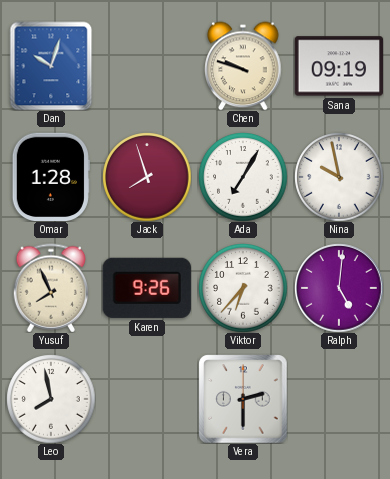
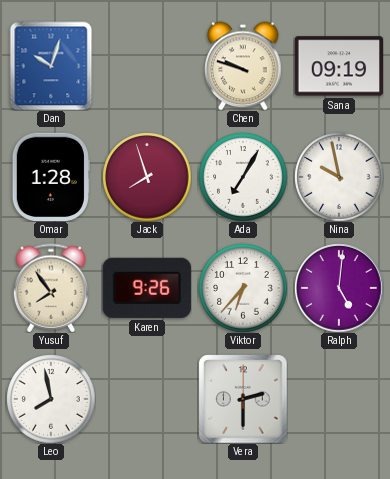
Yusuf: 7:56 -> 7:54 (51, 288)
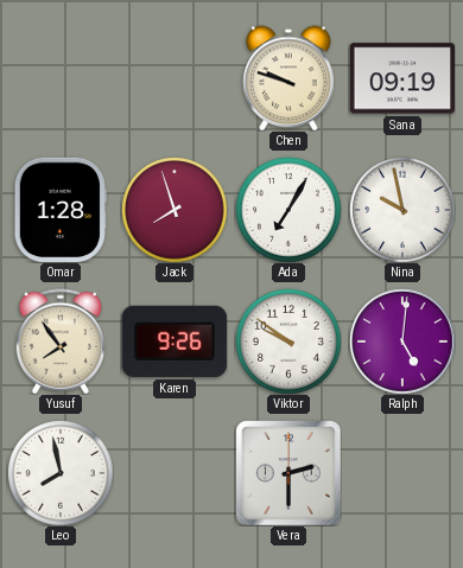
Dan: 10:03 -> none (51, 66)
Viktor: 6:37 -> 9:51 (288, 342)
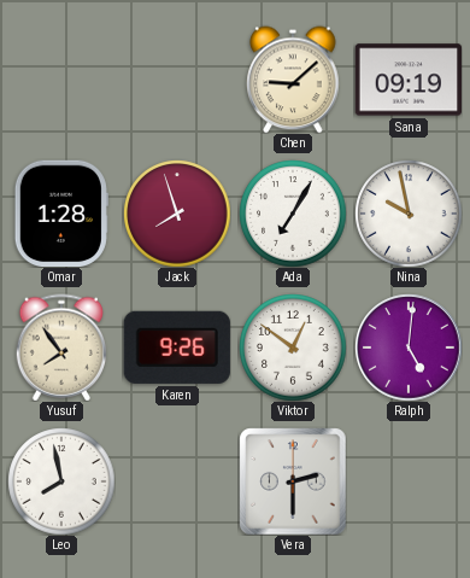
Chen: 9:48 -> 9:08 (293, 80)
Viktor: 9:51 -> 12:51 (293, 348)
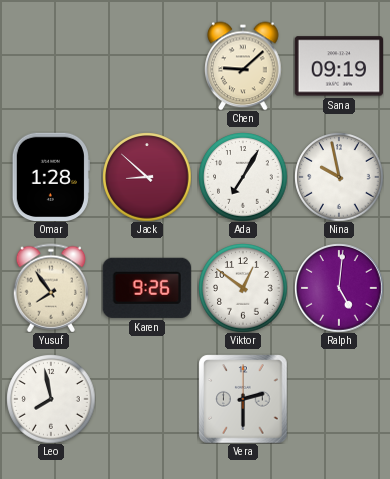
Jack: 7:57 -> 8:52 (147, 177)
